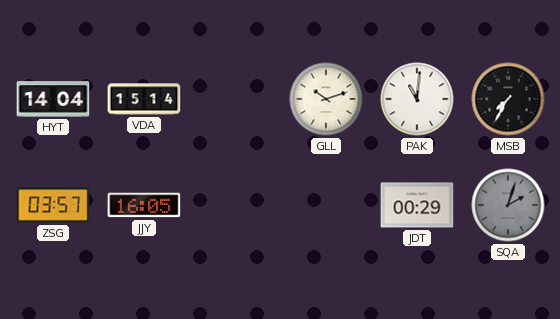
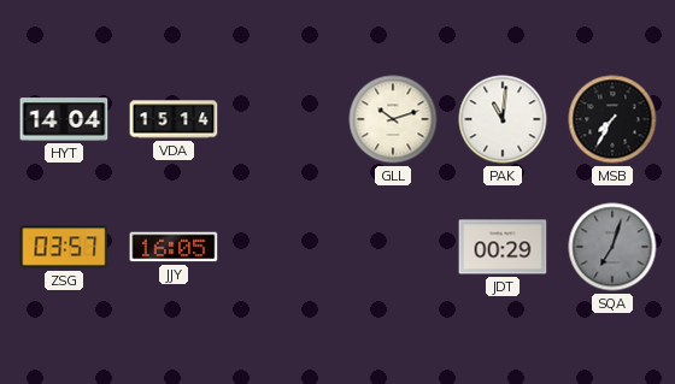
SQA: 2:03 -> 7:03 (612, 247)
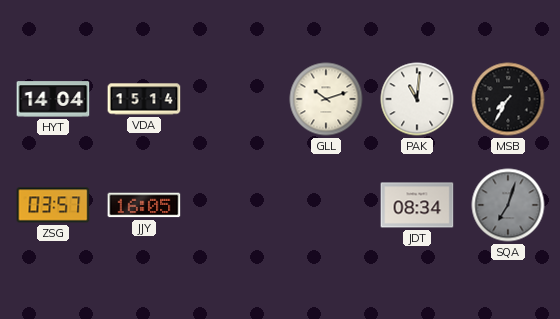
JDT: 00:29 -> 08:34 (417, 205)
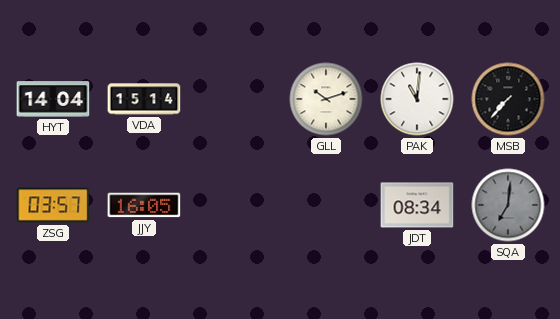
MSB: 7:35 -> 7:37 (508, 99)
SQA: 7:03 -> 7:01 (508, 205)
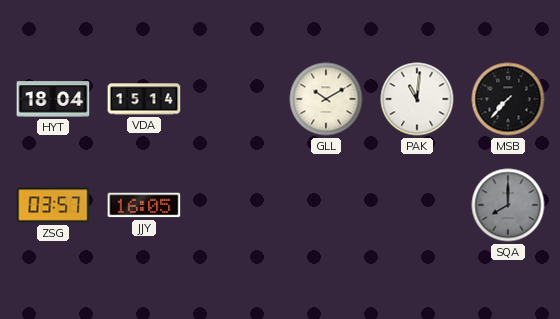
HYT: 14:04 -> 18:04 (53, 99)
GLL: 10:12 -> 10:10 (326, 99)
JDT: 08:34 -> none (417, 205)
SQA: 7:01 -> 8:00 (508, 205)
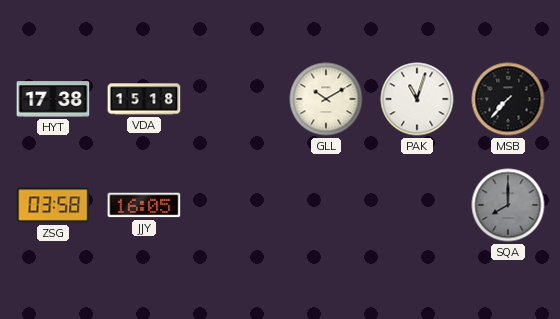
HYT: 18:04 -> 17:38 (53, 99)
VDA: 15:14 -> 15:18 (144, 99)
PAK: 11:01 -> 11:03 (417, 99)
ZSG: 03:57 -> 03:58 (53, 205)
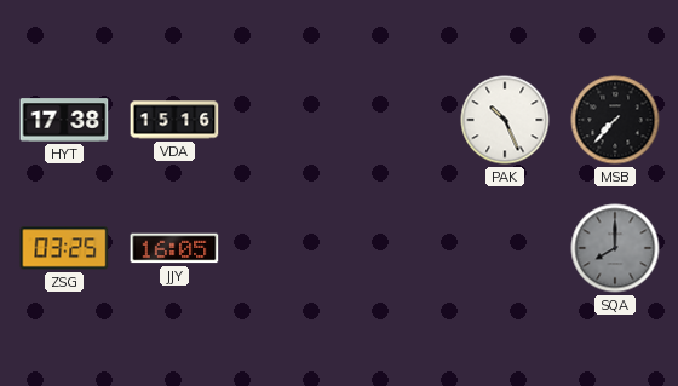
VDA: 15:18 -> 15:16 (174, 120)
GLL: 10:10 -> none (326, 99)
PAK: 11:03 -> 10:26 (505, 120)
ZSG: 03:58 -> 03:25 (64, 248)
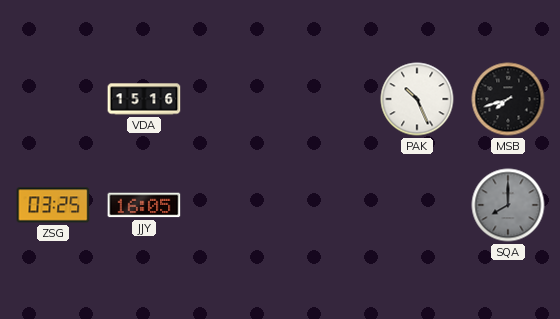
HYT: 17:38 -> none (64, 120)
MSB: 7:37 -> 7:42 (508, 99)
